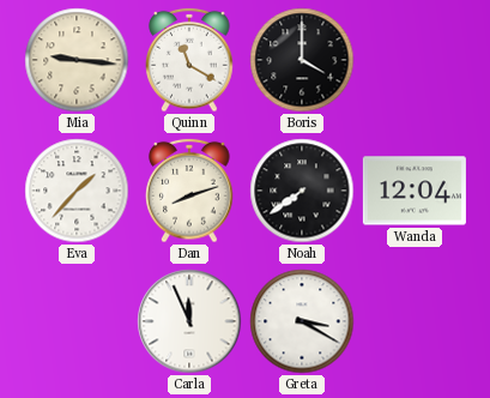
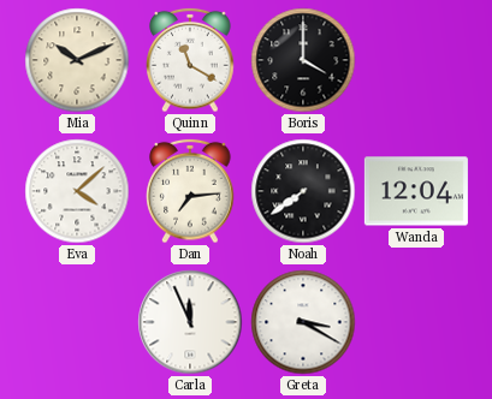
Mia: 9:16 -> 10:11 (77, 60)
Eva: 1:37 -> 4:08 (77, 191)
Dan: 8:12 -> 7:14 (190, 191)
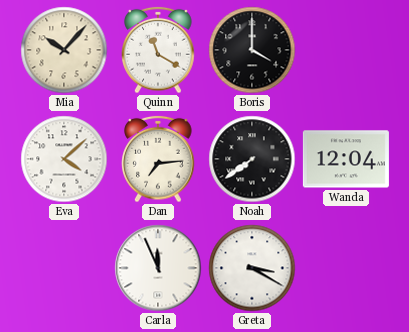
Mia: 10:11 -> 10:07 (64, 50)
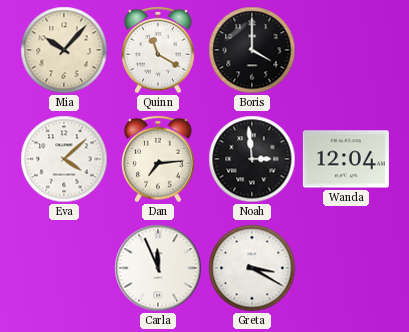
Noah: 7:39 -> 2:59 (252, 159)
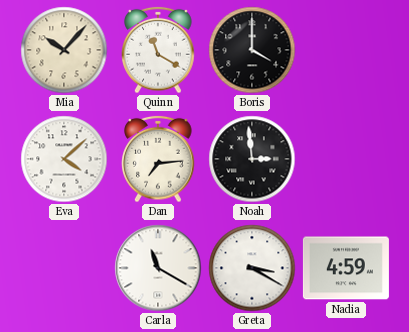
Wanda: 12:04 -> none (346, 159)
Carla: 11:56 -> 11:20 (158, 268)
Nadia: none -> 4:59 (346, 268)
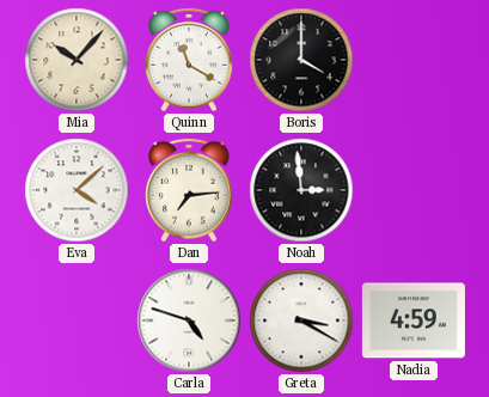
Carla: 11:20 -> 4:48 (189, 320)
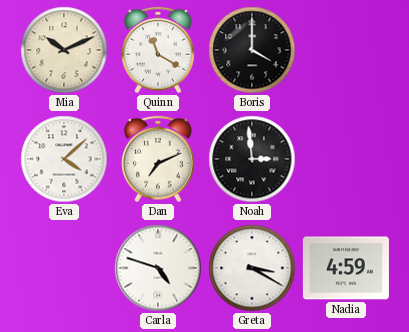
Mia: 10:07 -> 10:11 (64, 50)
Dan: 7:14 -> 7:11 (158, 159)
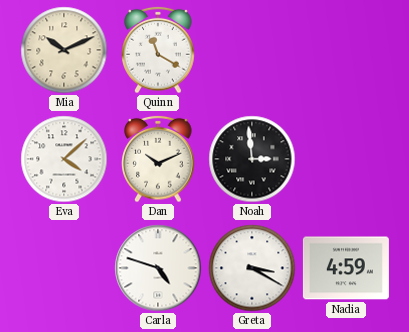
Boris: 4:00 -> none (252, 50)
Dan: 7:11 -> 10:11 (158, 159)
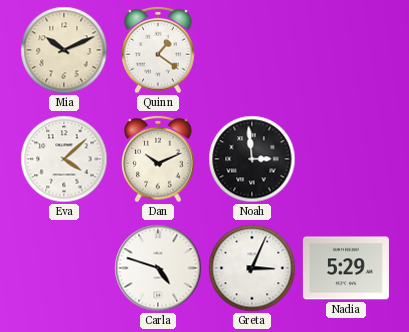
Quinn: 11:20 -> 1:21 (158, 50)
Greta: 3:20 -> 3:04 (252, 268)
Nadia: 4:59 -> 5:29 (346, 268)
